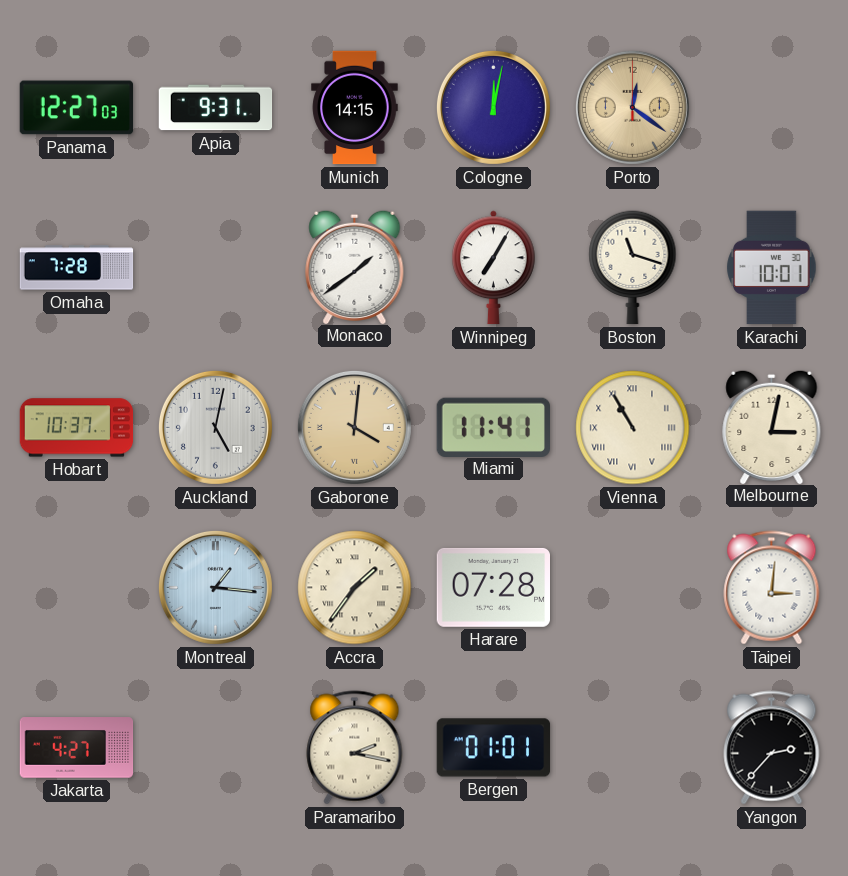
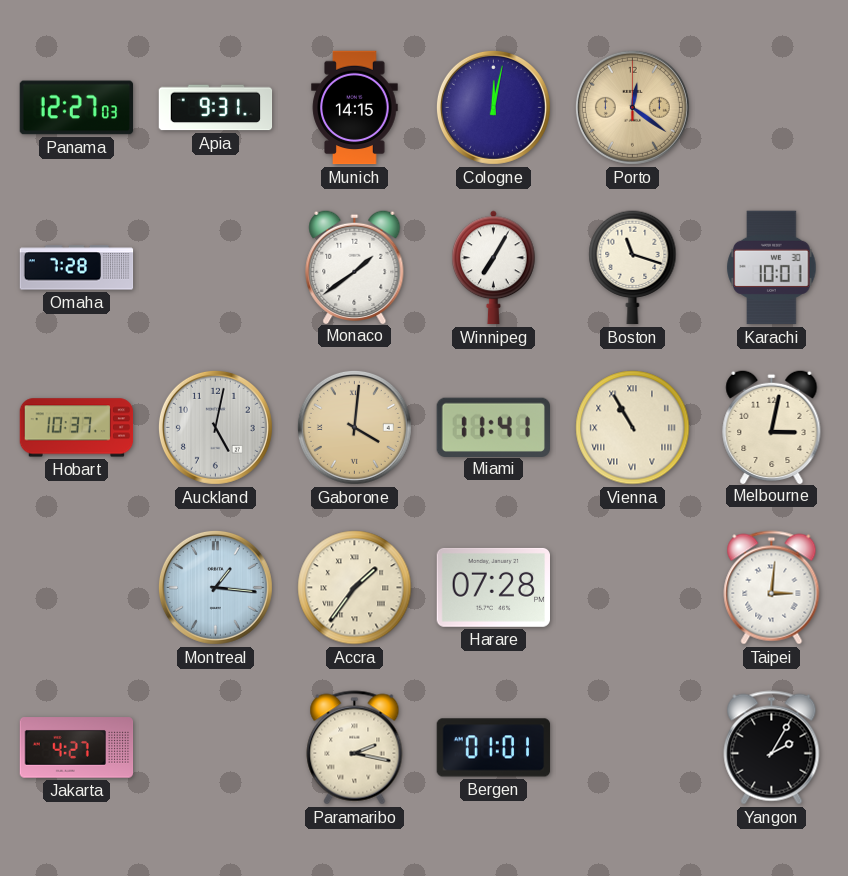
Yangon: 2:37 -> 2:05 (772, 748)
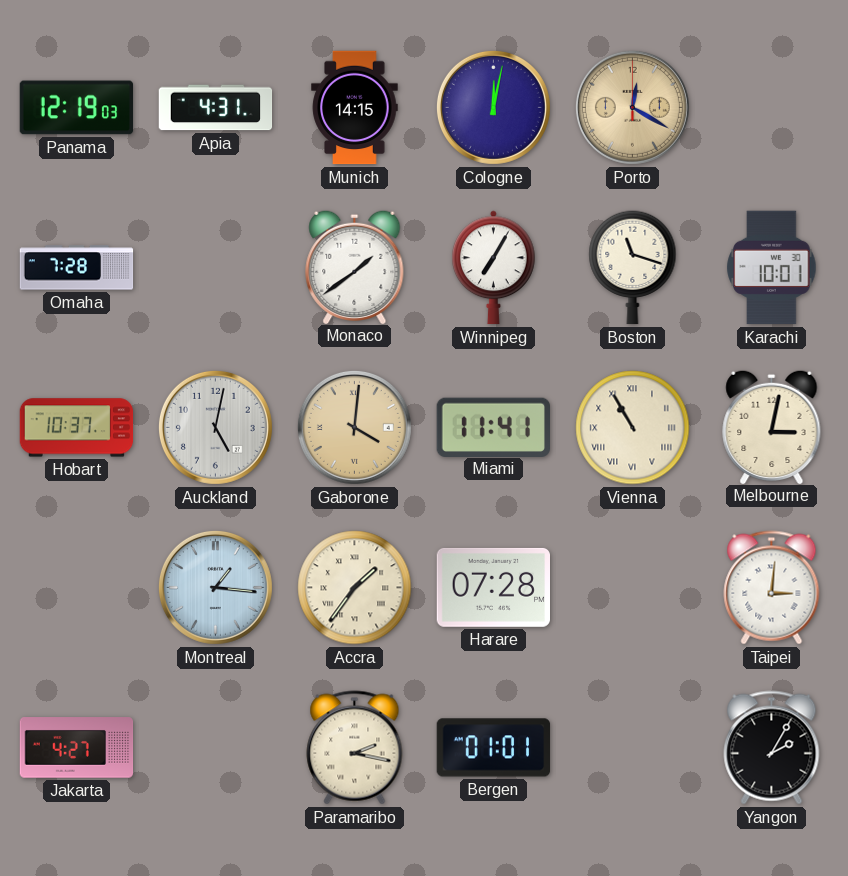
Panama: 12:27 -> 12:19 (77, 108)
Apia: 9:31 -> 4:31 (216, 108)
Porto: 12:21 -> 12:20 (632, 107)
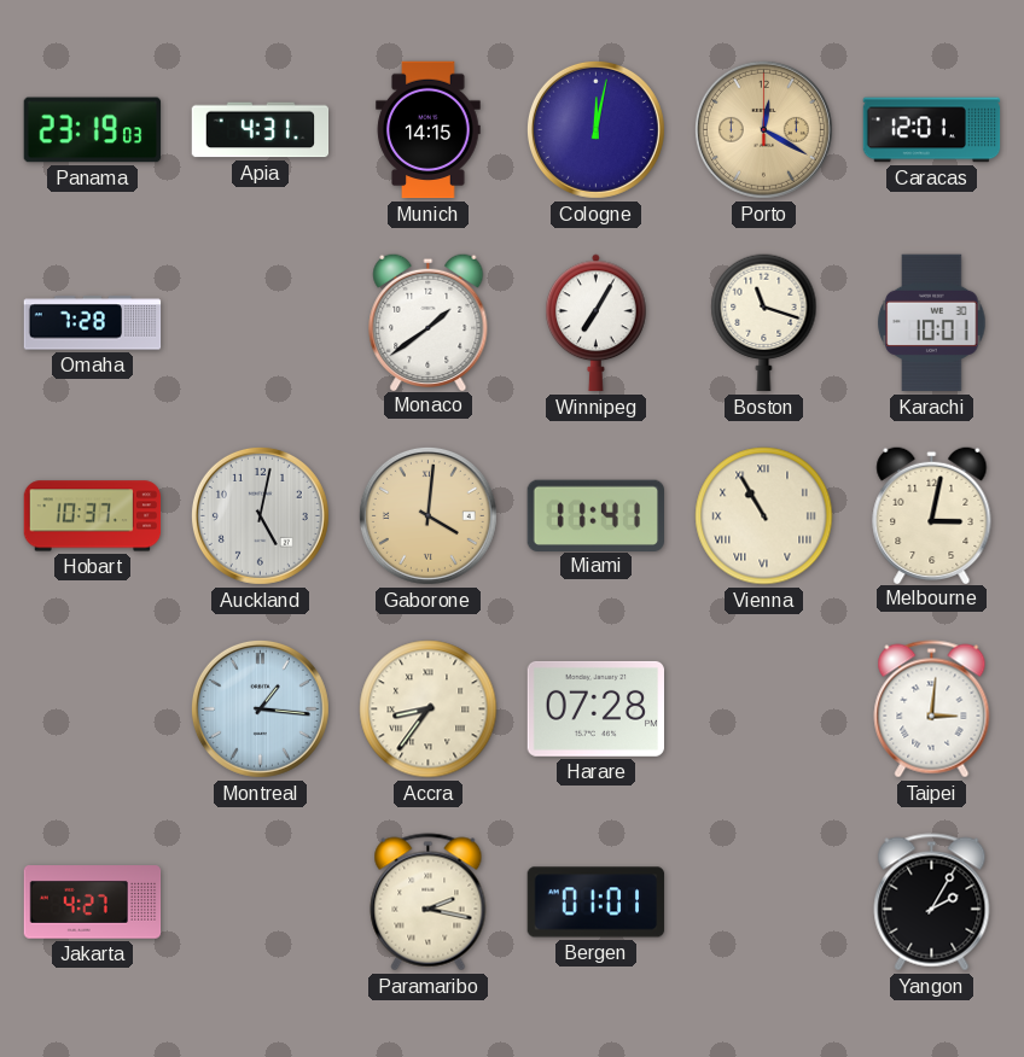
Panama: 12:19 -> 23:19 (93, 130)
Caracas: none -> 12:01 (932, 130)
Accra: 1:36 -> 8:36 (429, 709)
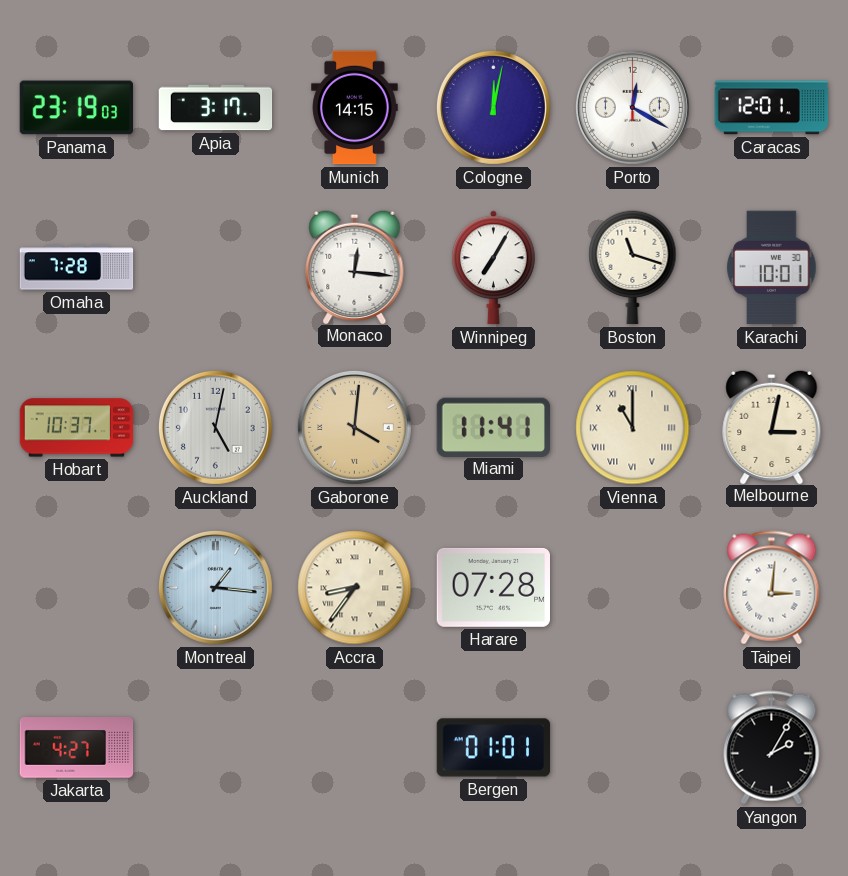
Apia: 4:31 -> 3:17 (216, 108)
Porto dial: champagne -> white (632, 107)
Monaco: 1:39 -> 12:16 (355, 266)
Vienna: 10:55 -> 11:00 (633, 428)
Paramaribo: 2:17 -> none (429, 903)
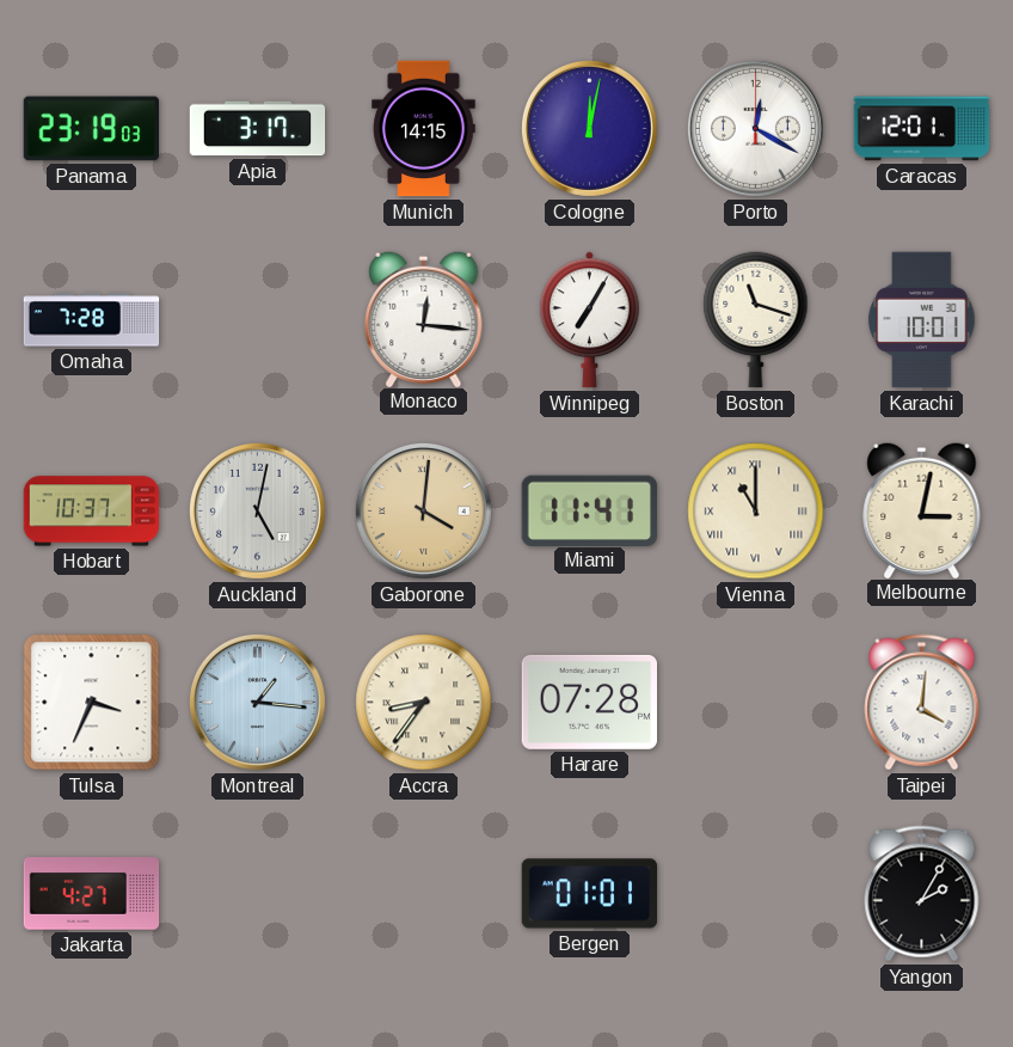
Tulsa: none -> 3:34 (92, 703)
Taipei: 3:01 -> 4:01 (922, 703)
